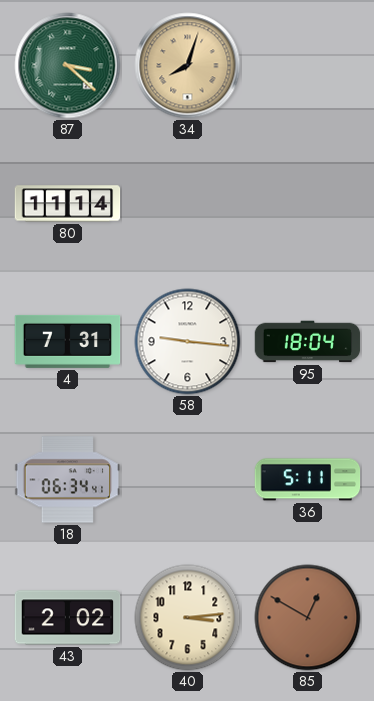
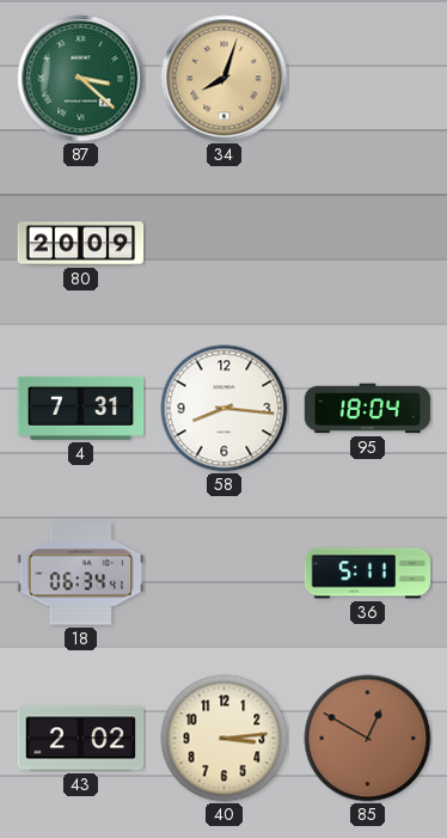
80: 11:14 -> 20:09 (81, 244)
58: 9:16 -> 8:16 (225, 409)
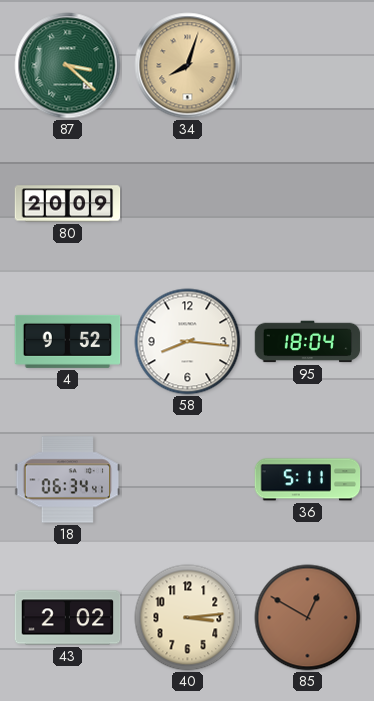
4: 7:31 -> 9:52 (68, 341)
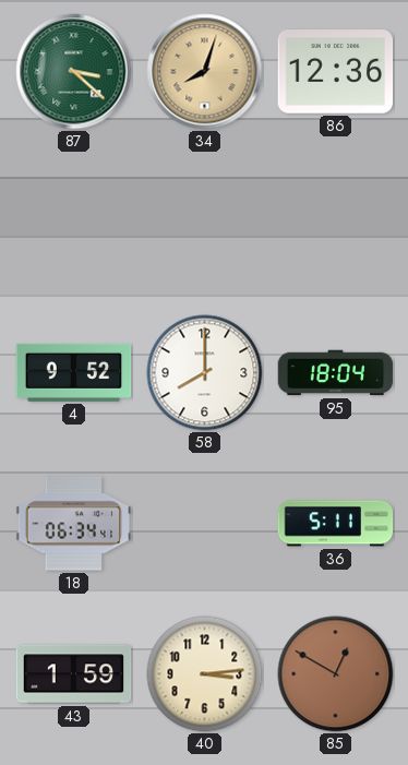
86: none -> 12:36 (336, 72)
80: 20:09 -> none (68, 204)
58: 8:16 -> 8:00 (205, 373)
43: 2:02 -> 1:59 (74, 674)
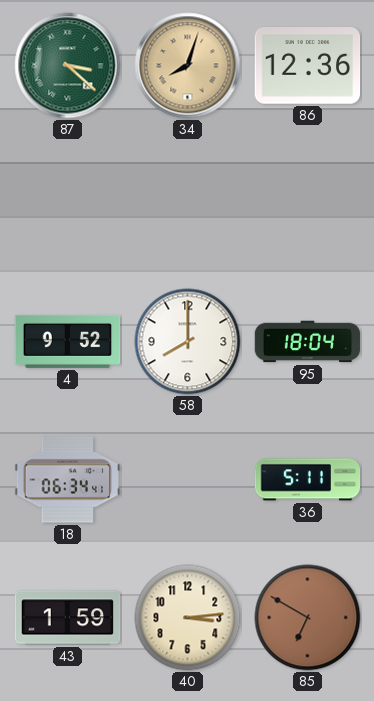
85: 12:50 -> 6:50 (308, 618)
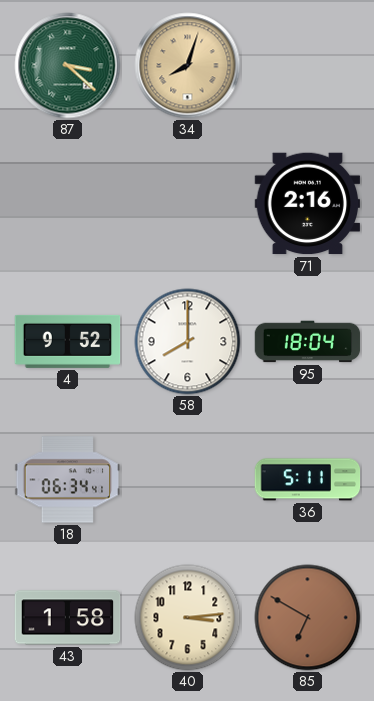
86: 12:36 -> none (308, 66)
71: none -> 2:16 (308, 204)
43: 1:59 -> 1:58 (68, 618)
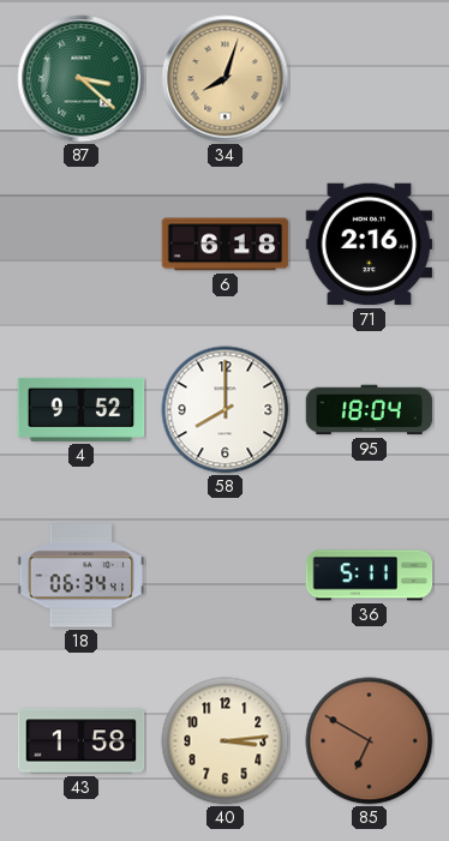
6: none -> 6:18 (226, 245)
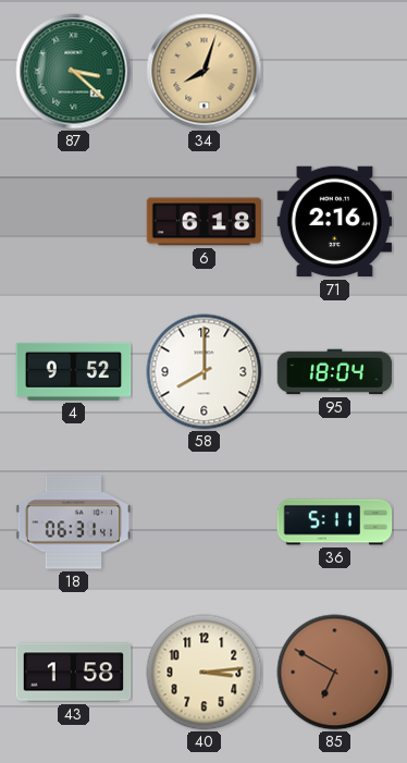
18: 06:34 -> 06:31 (74, 522)
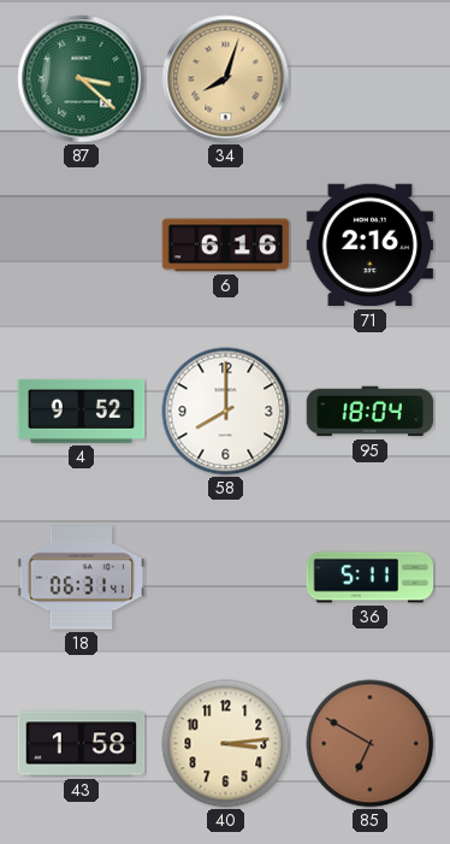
6: 6:18 -> 6:16 (226, 246)
